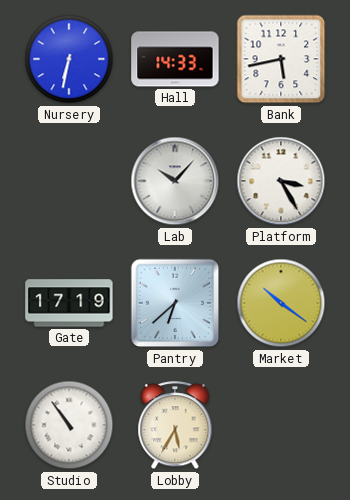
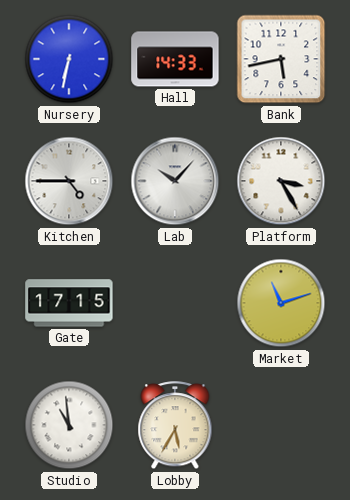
Kitchen: none -> 4:45 (69, 181)
Gate: 17:19 -> 17:15 (69, 303)
Pantry: 6:38 -> none (175, 303)
Market: 10:21 -> 11:12 (281, 303)
Studio: 10:54 -> 10:59 (69, 425)
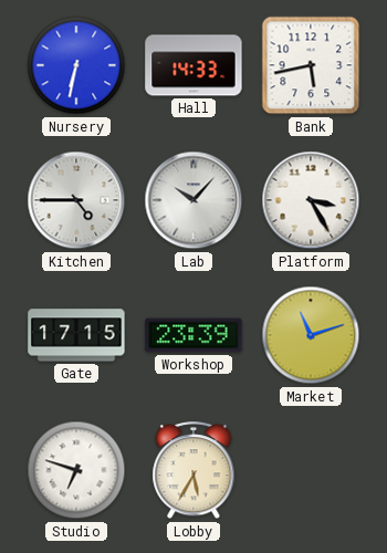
Workshop: none -> 23:39 (193, 335)
Studio: 10:59 -> 6:48 (76, 470)
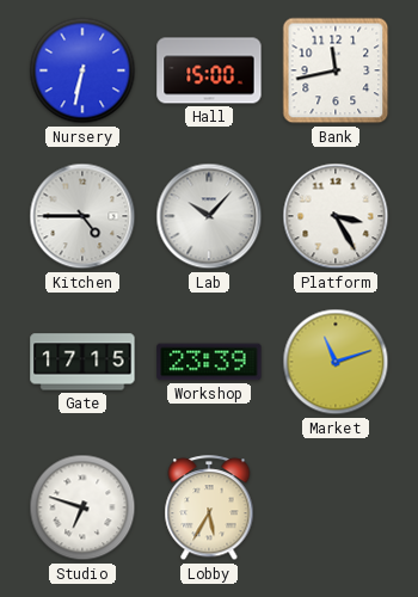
Hall: 14:33 -> 15:00 (209, 70)
Bank: 5:43 -> 11:43 (336, 70)
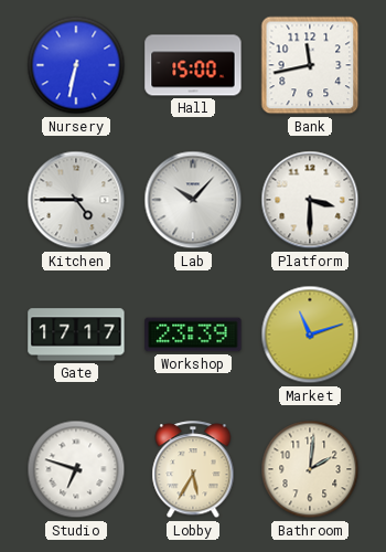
Platform: 3:25 -> 3:30 (310, 200)
Gate: 17:15 -> 17:17 (76, 335)
Bathroom: none -> 2:01 (310, 469)
